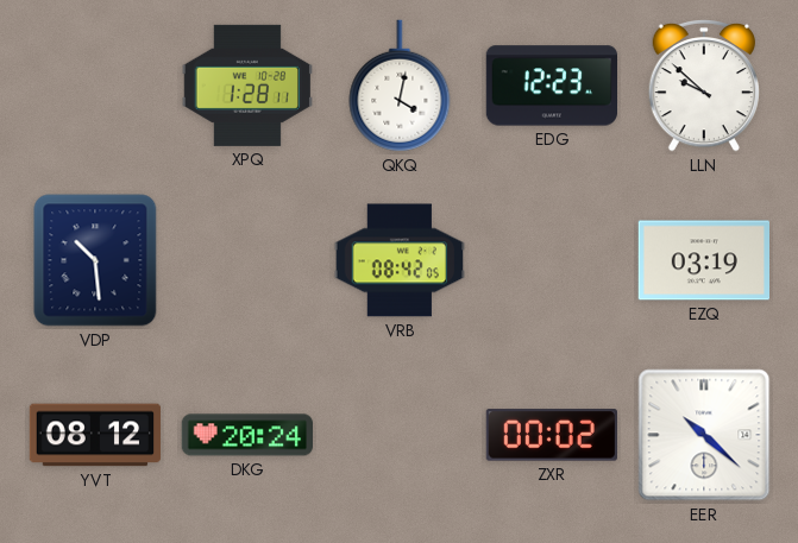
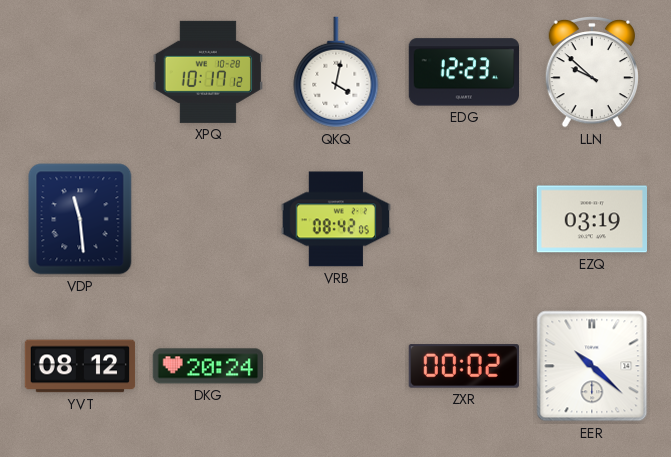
XPQ: 1:28 -> 10:17 (207, 72)
VDP: 10:29 -> 11:29 (80, 219)
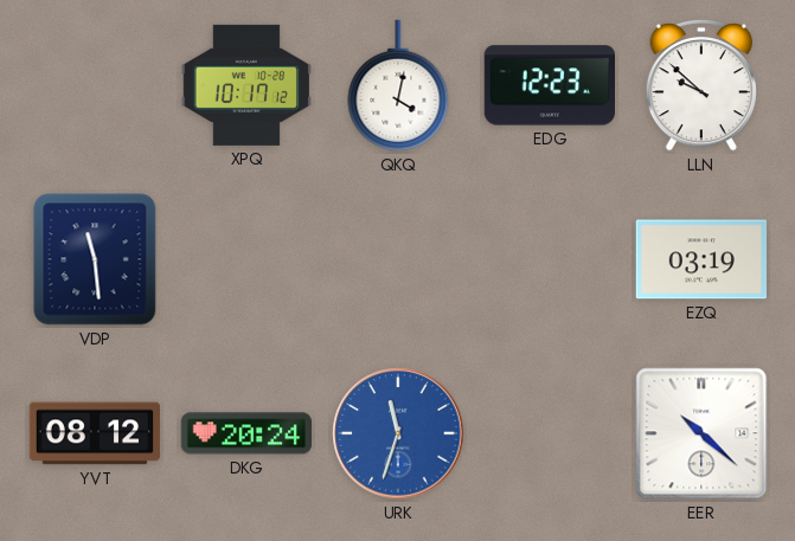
VRB: 08:42 -> none (335, 219)
URK: none -> 11:33 (398, 433)
ZXR: 00:02 -> none (464, 366)
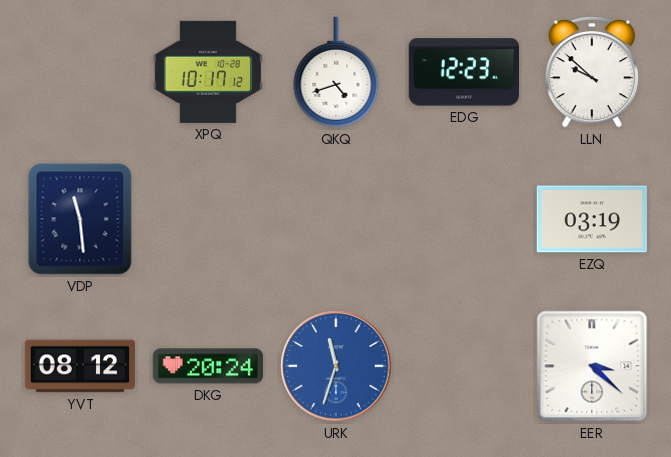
QKQ: 4:02 -> 4:42 (336, 72)
EER: 10:22 -> 3:22 (592, 366)
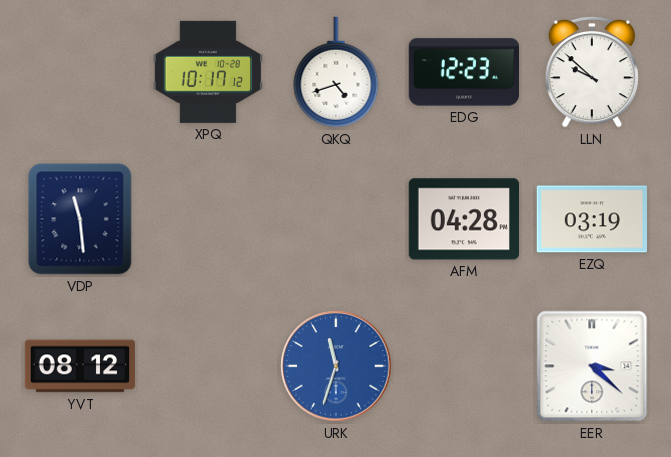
AFM: none -> 04:28 (463, 219)
DKG: 20:24 -> none (207, 366)
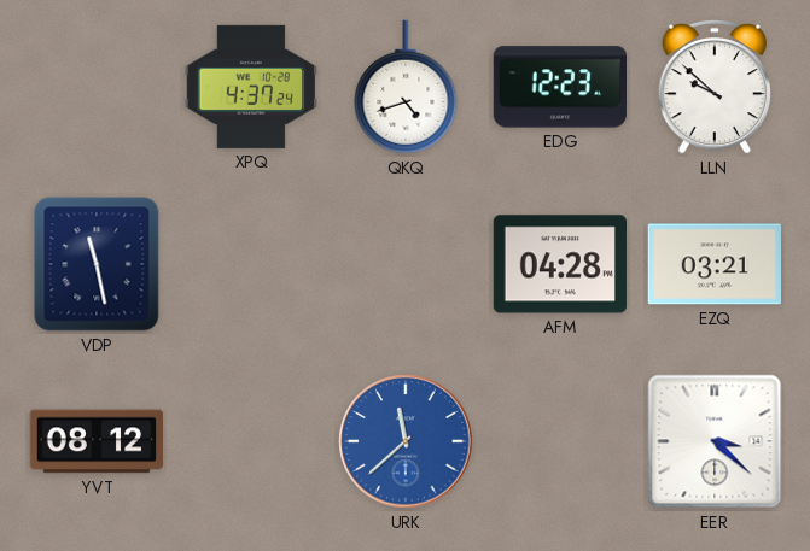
XPQ: 10:17 -> 4:37 (250, 87)
VDP: 11:29 -> 11:28 (97, 264)
EZQ: 03:19 -> 03:21 (713, 264)
URK: 11:33 -> 11:38 (406, 441)
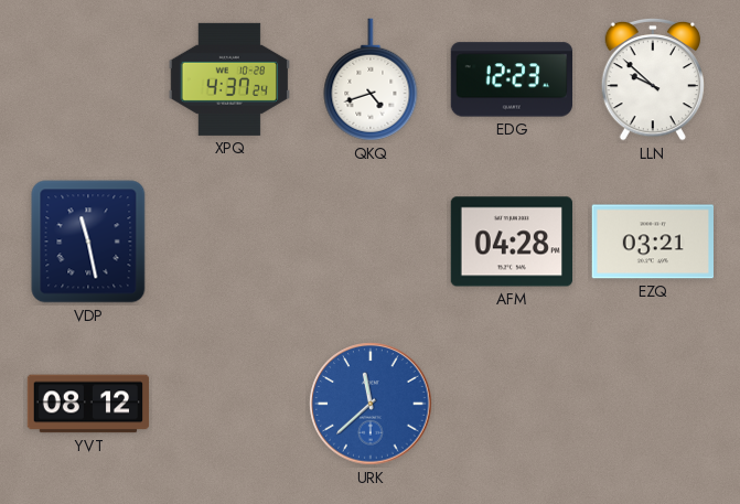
EER: 3:22 -> none (715, 441)
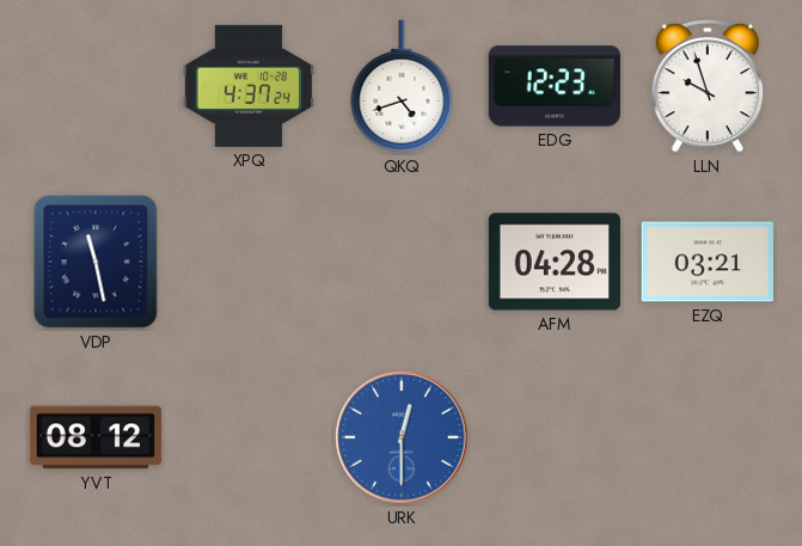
LLN: 9:52 -> 9:57 (706, 86)
URK: 11:38 -> 12:30 (402, 437)
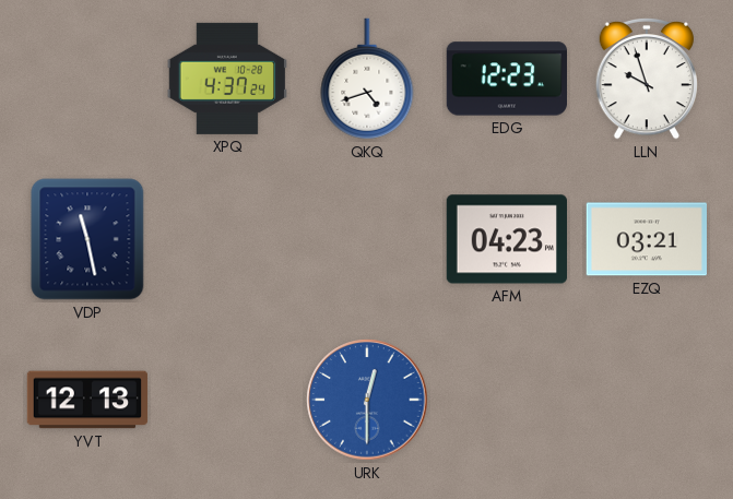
AFM: 04:28 -> 04:23 (506, 239)
YVT: 08:12 -> 12:13 (87, 400)
